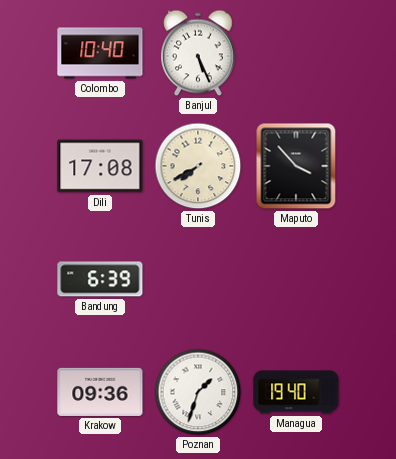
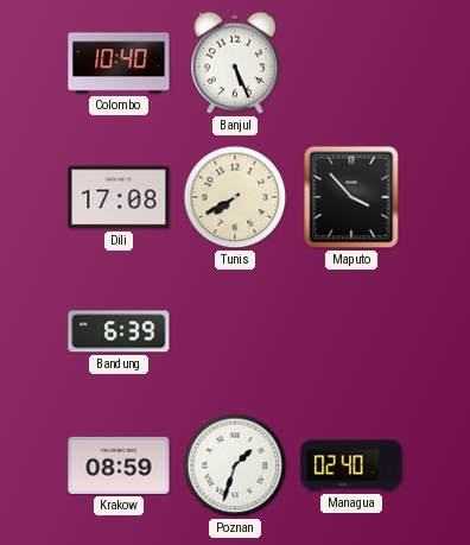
Krakow: 09:36 -> 08:59 (119, 465)
Managua: 19:40 -> 02:40 (351, 465)
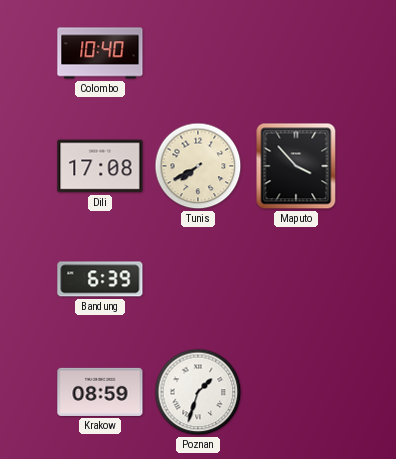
Banjul: 5:26 -> none (235, 63)
Managua: 02:40 -> none (351, 465)
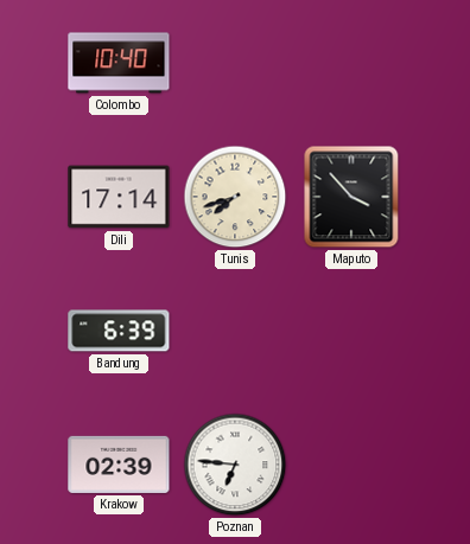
Dili: 17:08 -> 17:14 (119, 197)
Tunis: 7:40 -> 7:42 (235, 197)
Krakow: 08:59 -> 02:39 (119, 465)
Poznan: 1:33 -> 6:46 (235, 465)
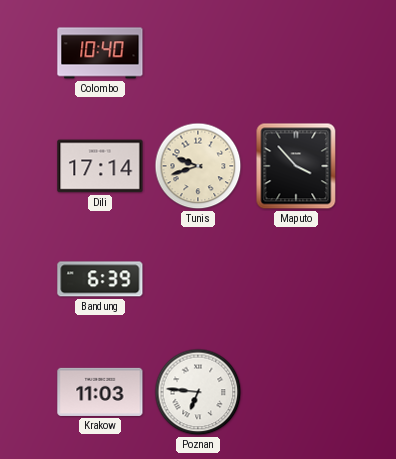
Tunis: 7:42 -> 9:42 (198, 166)
Krakow: 02:39 -> 11:03 (100, 392)
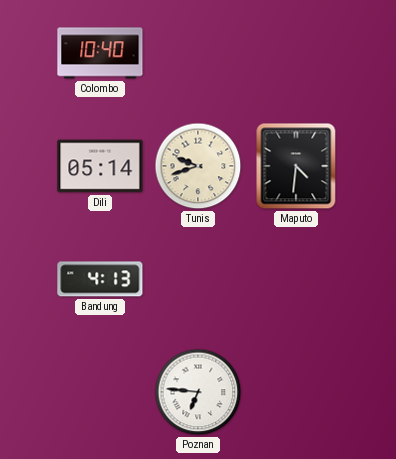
Dili: 17:14 -> 05:14 (100, 166)
Maputo: 3:53 -> 4:31 (296, 166)
Bandung: 6:39 -> 4:13 (100, 279)
Krakow: 11:03 -> none (100, 392)
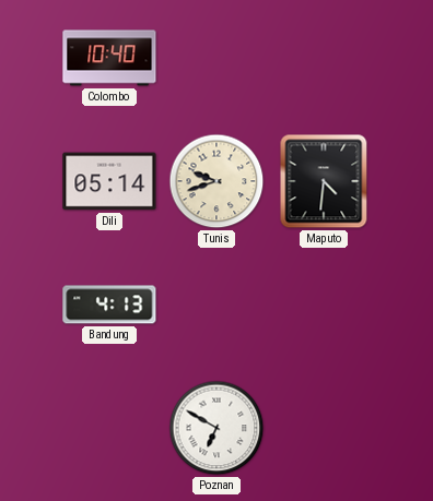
Poznan: 6:46 -> 6:50 (216, 428)
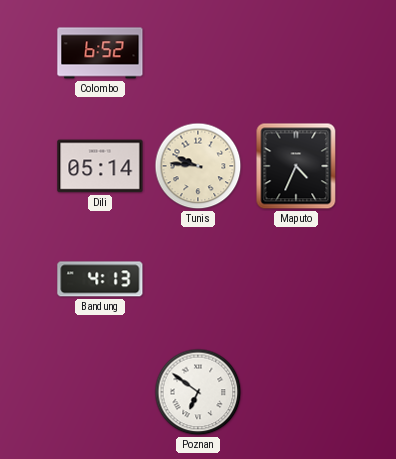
Colombo: 10:40 -> 6:52 (100, 53)
Tunis: 9:42 -> 9:46 (198, 166)
Maputo: 4:31 -> 4:34 (296, 166)
Poznan: 6:50 -> 6:51 (198, 392)
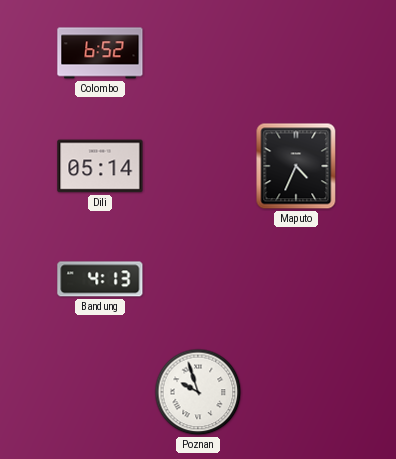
Tunis: 9:46 -> none (198, 166)
Poznan: 6:51 -> 9:57 (198, 392)
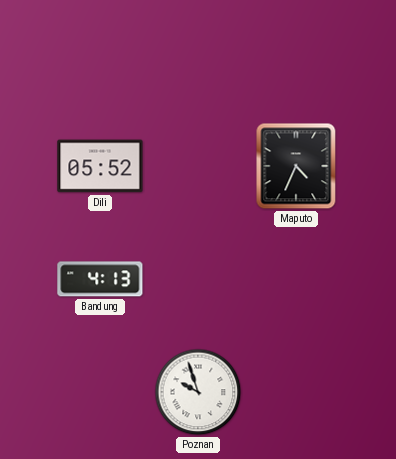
Colombo: 6:52 -> none (100, 53)
Dili: 05:14 -> 05:52 (100, 166)
